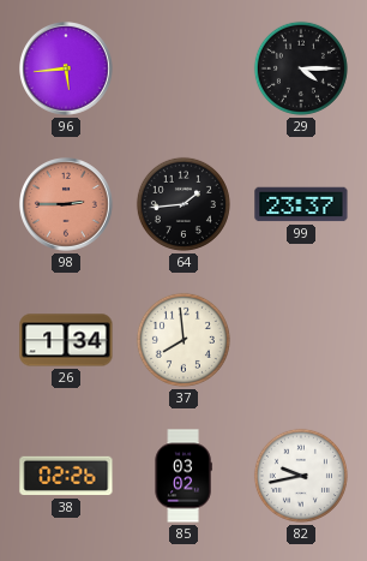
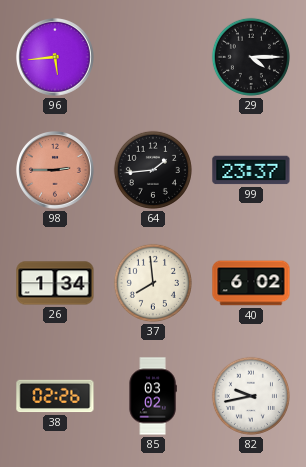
40: none -> 6:02 (251, 283)
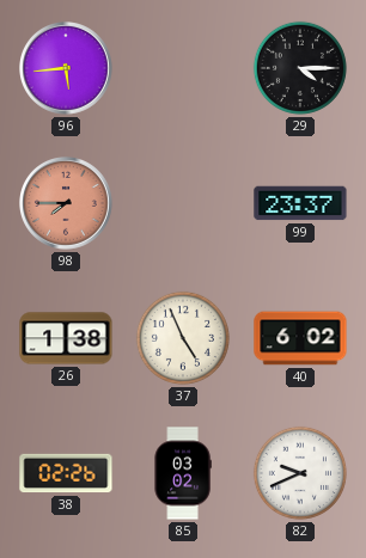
98: 2:45 -> 7:45 (67, 204)
64: 1:44 -> none (153, 170)
26: 1:34 -> 1:38 (66, 338)
37: 7:59 -> 4:56 (183, 338)
82: 9:43 -> 9:41 (300, 473)
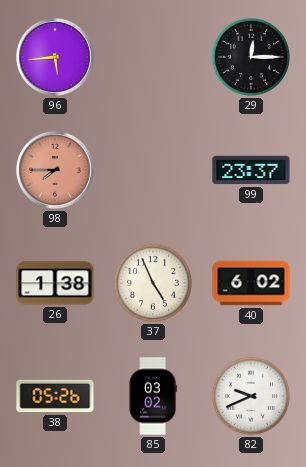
29: 4:15 -> 12:15 (251, 57)
38: 02:26 -> 05:26 (55, 396)
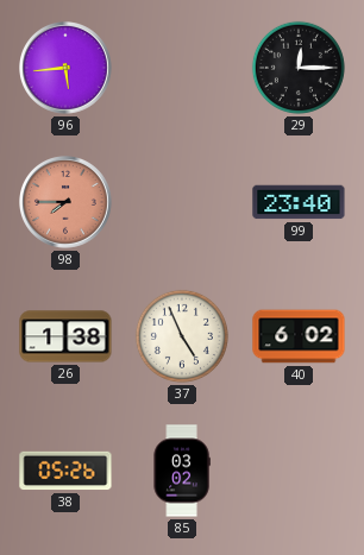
99: 23:37 -> 23:40 (299, 202)
82: 9:41 -> none (251, 396)
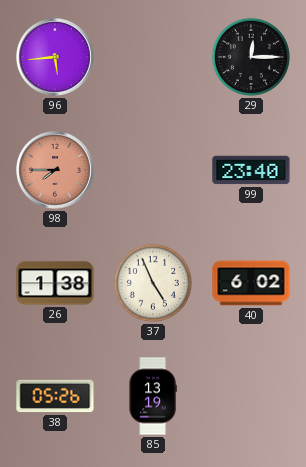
85: 03:02 -> 13:19 (153, 396)
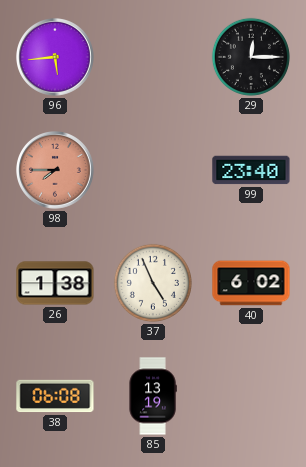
38: 05:26 -> 06:08 (55, 396)
